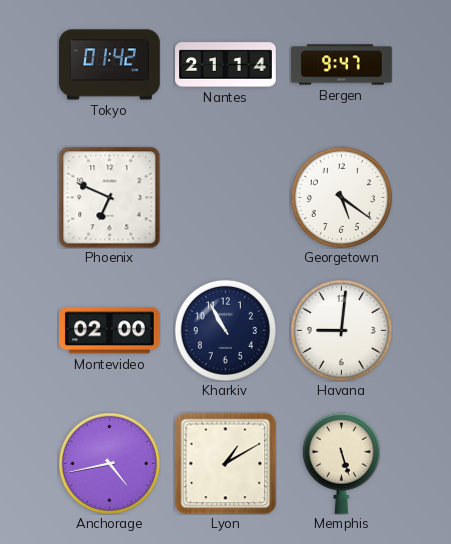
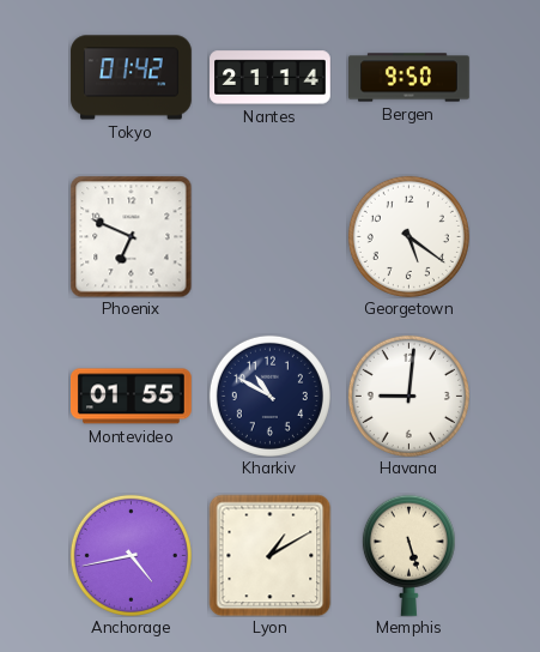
Bergen: 9:47 -> 9:50 (409, 78)
Montevideo: 02:00 -> 01:55 (132, 397)
Kharkiv: 10:55 -> 10:50 (269, 396)
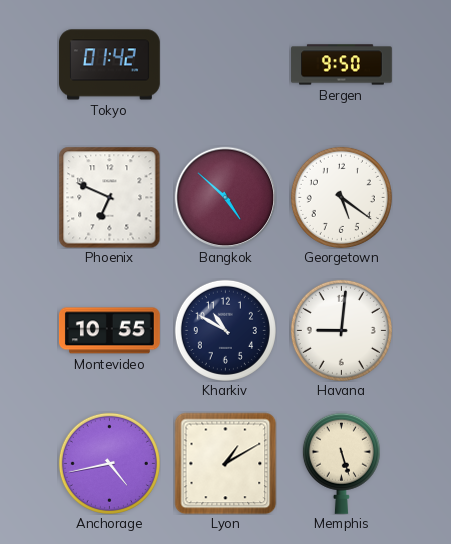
Nantes: 21:14 -> none (271, 78)
Bangkok: none -> 4:52 (225, 197)
Montevideo: 01:55 -> 10:55 (110, 331)
